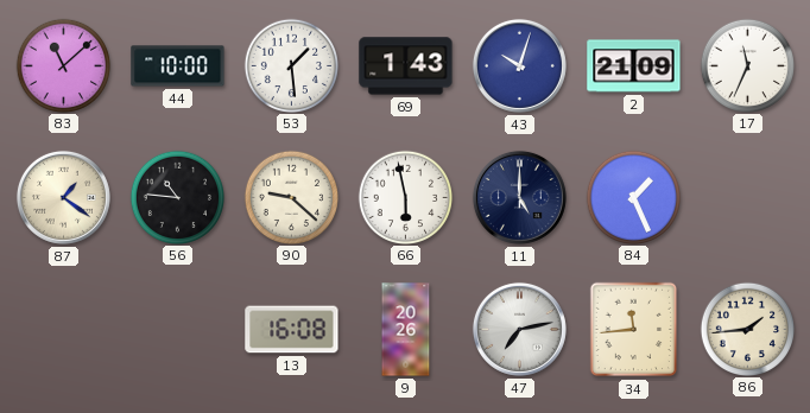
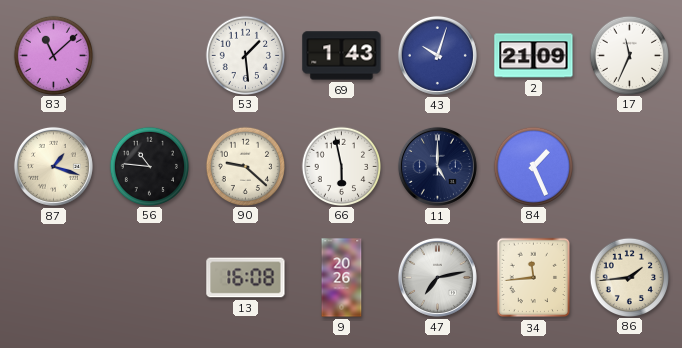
44: 10:00 -> none (178, 66)
87: 1:21 -> 1:18 (53, 166)
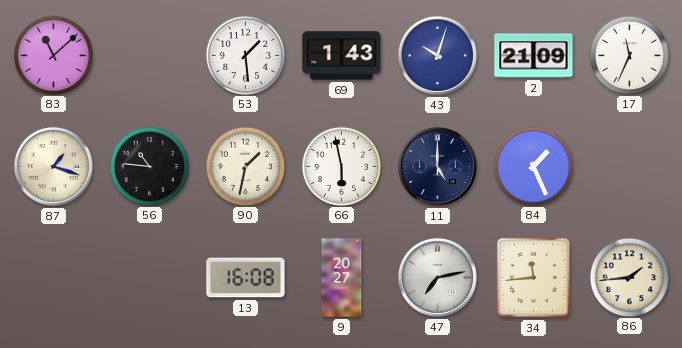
90: 9:22 -> 1:32 (245, 166)
9: 20:26 -> 20:27 (342, 278)
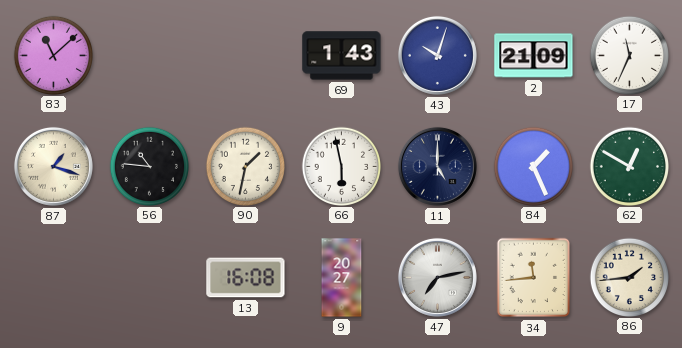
53: 1:29 -> none (245, 55)
62: none -> 12:50 (629, 166)
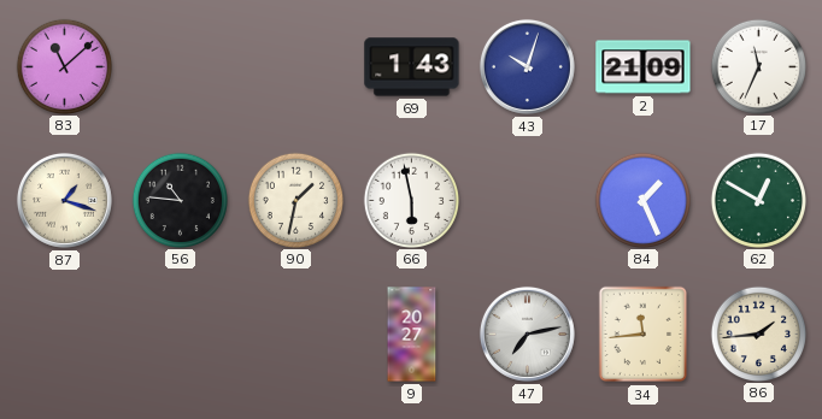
11: 5:00 -> none (437, 166)
13: 16:08 -> none (246, 278)
